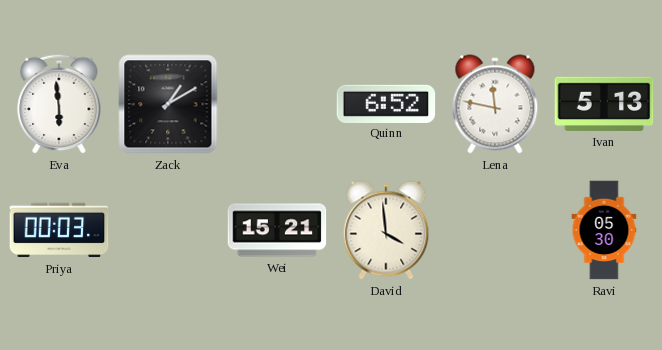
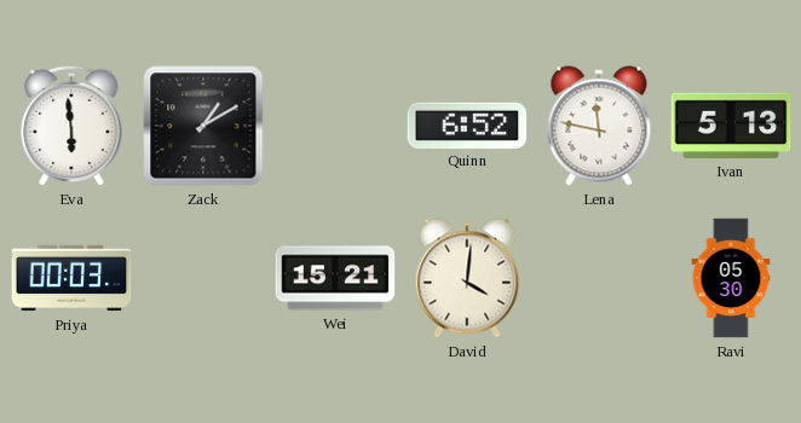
David: 3:59 -> 4:01 (467, 278)
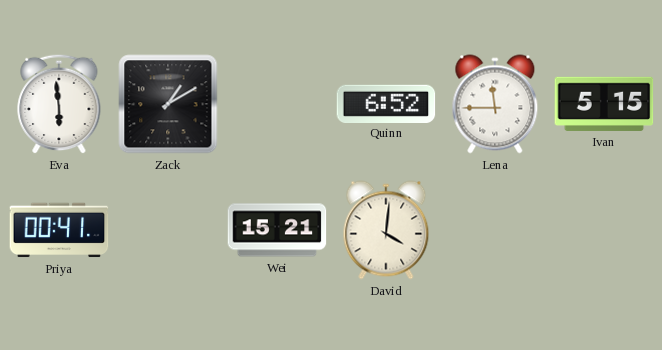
Lena: 11:47 -> 11:45 (495, 104)
Ivan: 5:13 -> 5:15 (604, 104)
Priya: 00:03 -> 00:41 (59, 230)
Ravi: 05:30 -> none (731, 278)
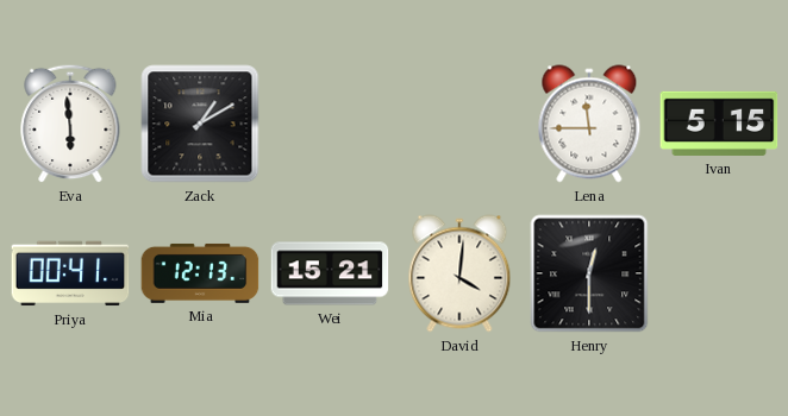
Quinn: 6:52 -> none (386, 103)
Mia: none -> 12:13 (200, 273)
Henry: none -> 12:30 (589, 273)
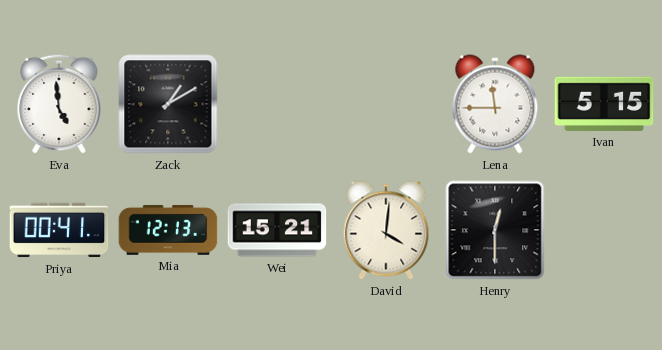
Eva: 5:59 -> 4:59 (59, 104)
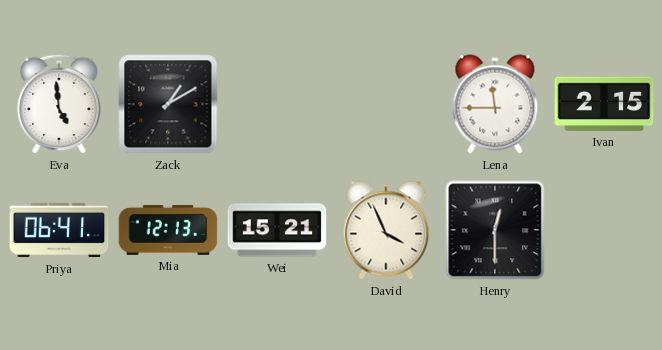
Ivan: 5:15 -> 2:15 (604, 104)
Priya: 00:41 -> 06:41 (59, 230)
David: 4:01 -> 3:56 (386, 230)
